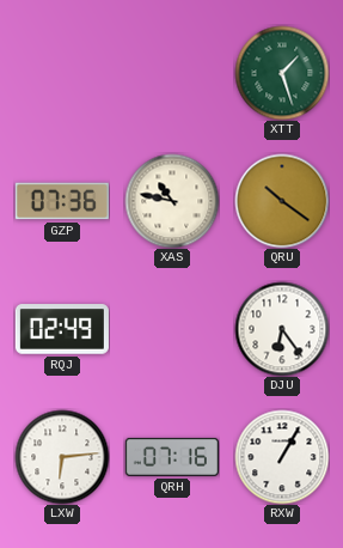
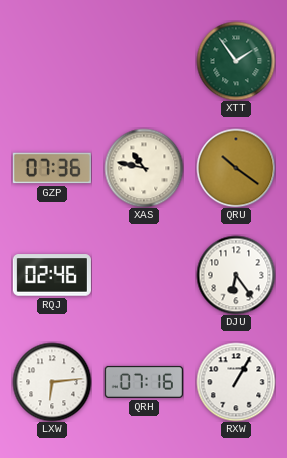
XTT: 1:27 -> 1:54 (236, 61)
RQJ: 02:49 -> 02:46 (52, 275)
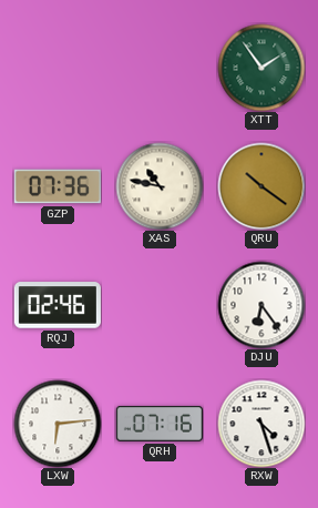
RXW: 1:05 -> 4:27 (261, 424)
